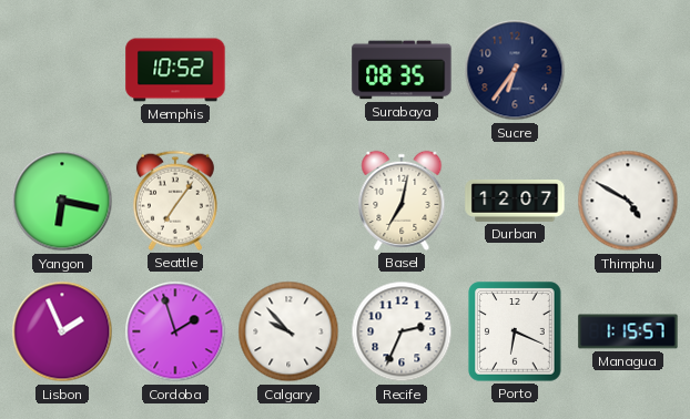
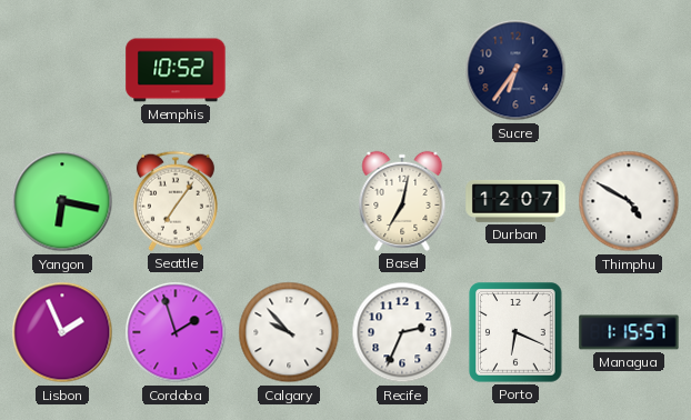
Surabaya: 08:35 -> none (402, 70)
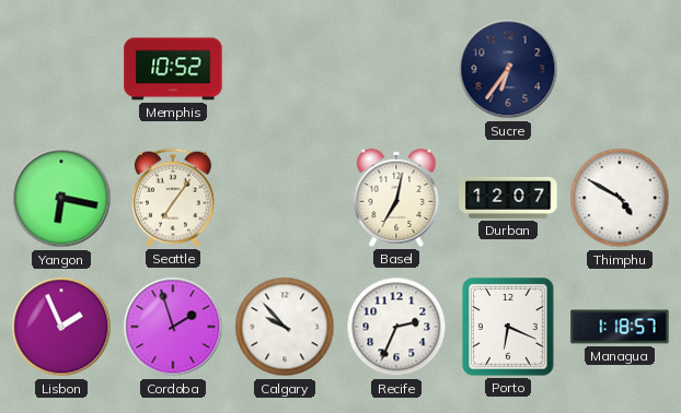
Managua: 1:15 -> 1:18 (620, 327)
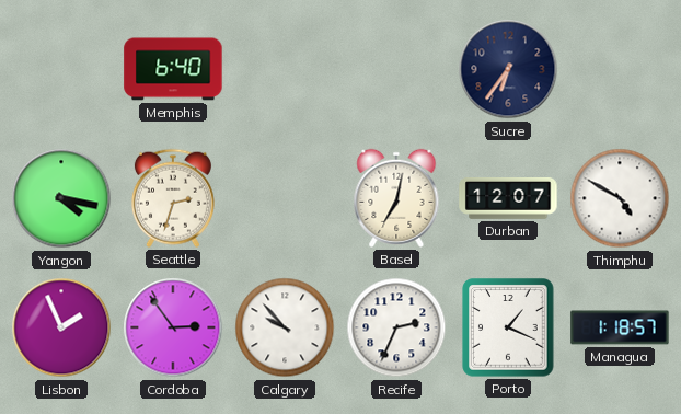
Memphis: 10:52 -> 6:40 (173, 69)
Yangon: 6:17 -> 4:17 (61, 198)
Seattle: 7:06 -> 2:33 (173, 198)
Cordoba: 1:57 -> 2:54 (173, 327)
Porto: 6:19 -> 1:19 (508, 327)
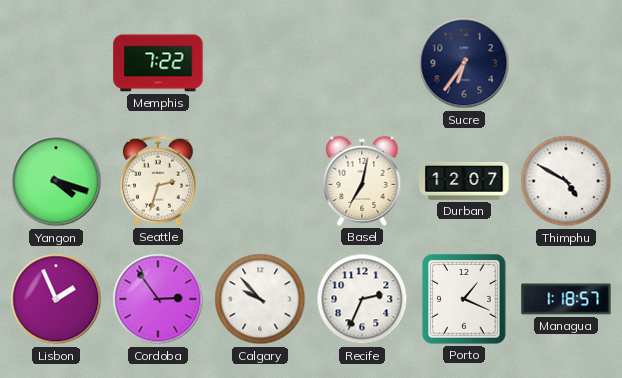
Memphis: 6:40 -> 7:22 (158, 63)
Yangon: 4:17 -> 4:18 (56, 181)
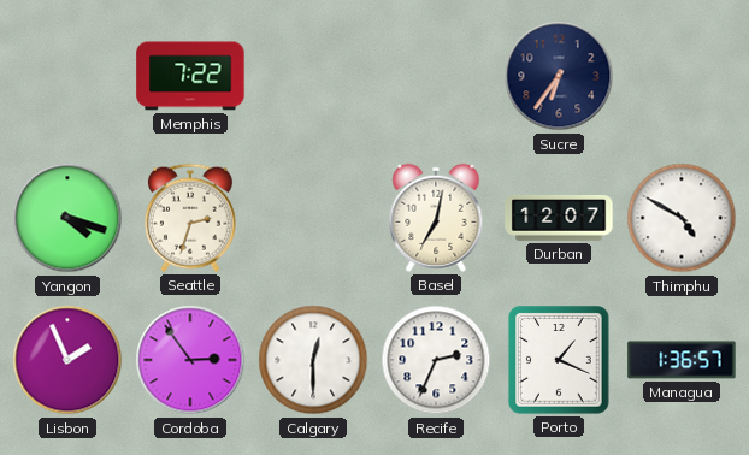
Calgary: 9:53 -> 12:30 (313, 360)
Managua: 1:18 -> 1:36 (682, 360)
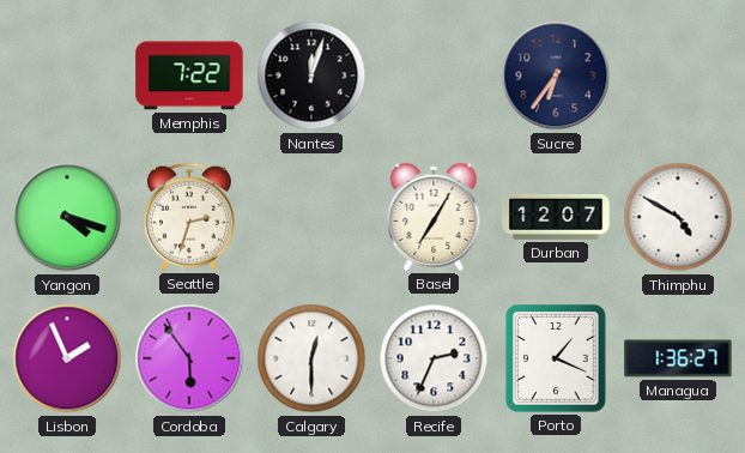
Nantes: none -> 12:03 (311, 75)
Basel: 7:02 -> 7:05 (434, 217)
Cordoba: 2:54 -> 5:54 (189, 358)
Managua: 1:36:57 -> 1:36:27 (678, 358)
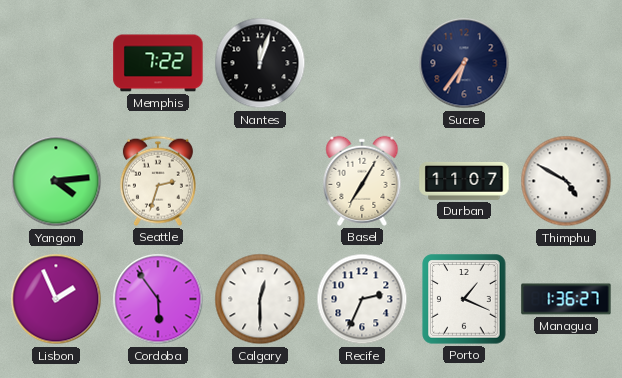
Yangon: 4:18 -> 4:14 (56, 181)
Durban: 12:07 -> 11:07 (464, 181)
